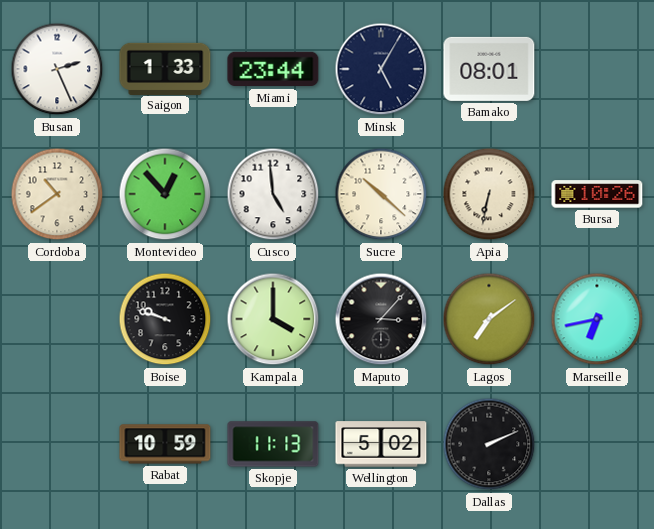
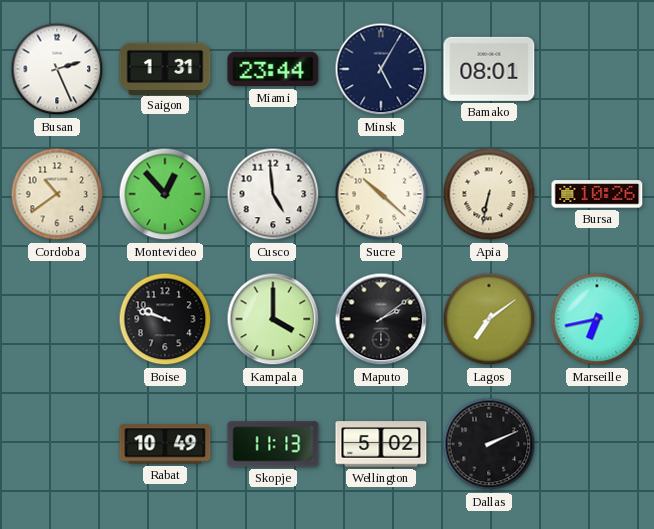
Saigon: 1:33 -> 1:31 (165, 68)
Maputo: 3:07 -> 2:09 (381, 319)
Rabat: 10:59 -> 10:49 (165, 444)
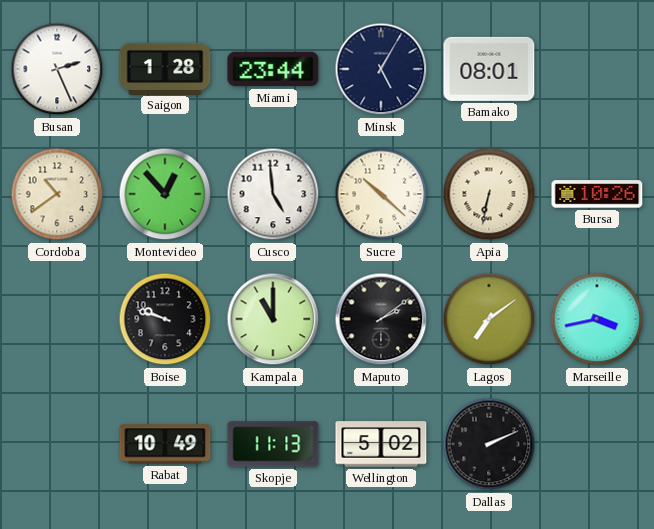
Saigon: 1:31 -> 1:28 (165, 68)
Kampala: 4:00 -> 11:00 (273, 319)
Marseille: 6:43 -> 3:43 (597, 319)
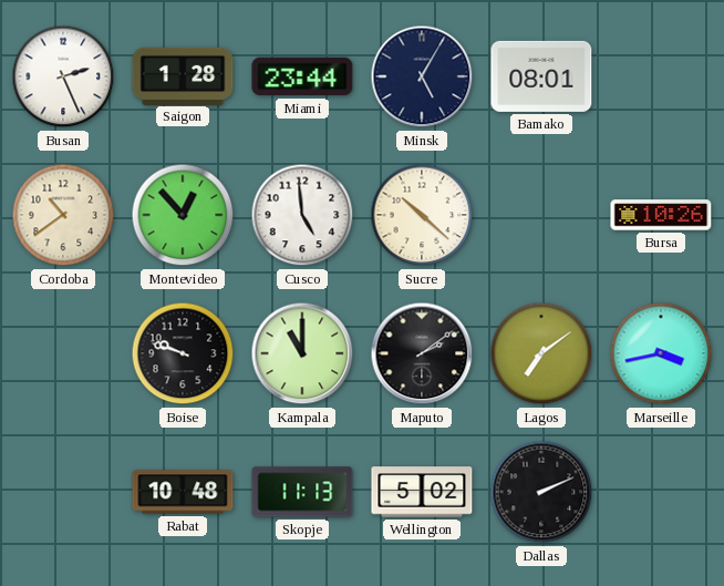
Apia: 6:32 -> none (489, 194)
Rabat: 10:49 -> 10:48 (183, 492)
